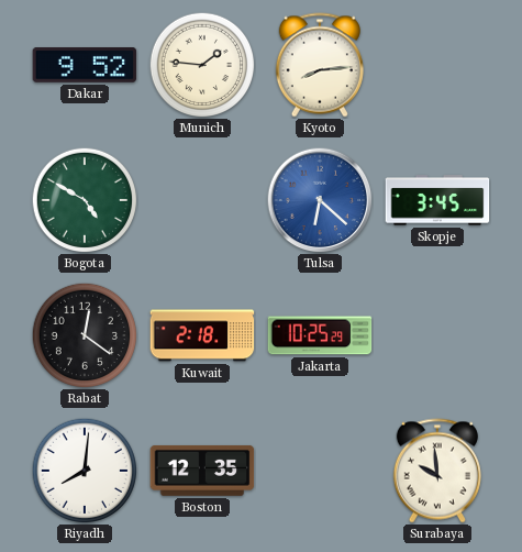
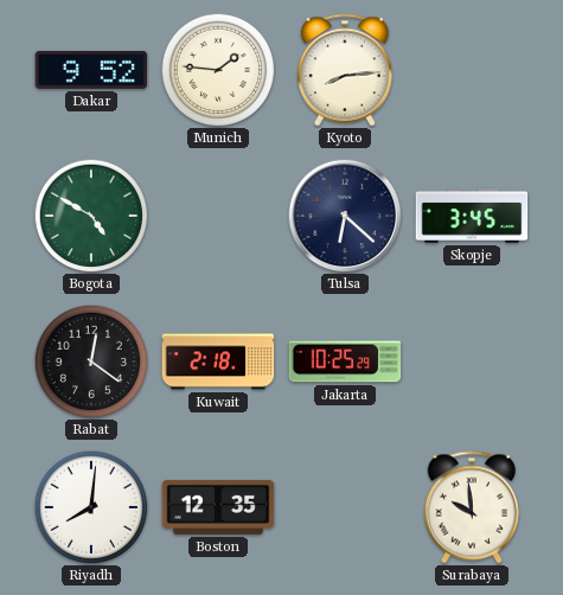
Tulsa dial: blue -> navy (345, 216)
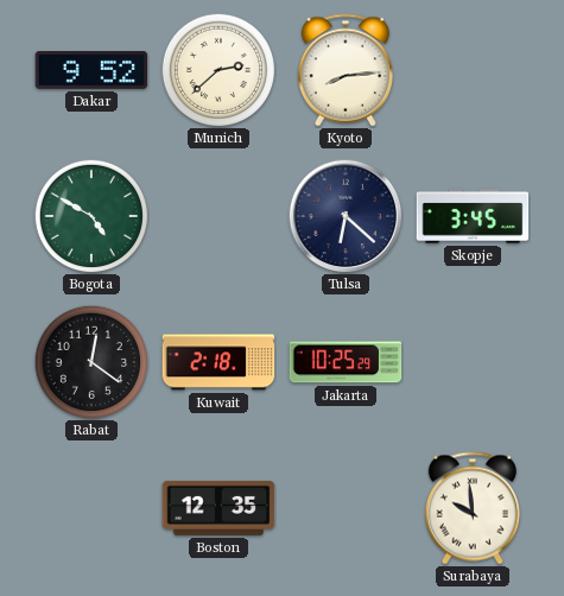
Munich: 1:46 -> 2:38 (218, 70)
Riyadh: 8:01 -> none (91, 507)
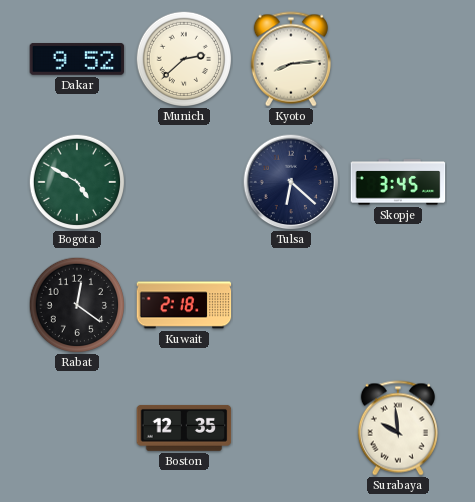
Jakarta: 10:25 -> none (346, 362)
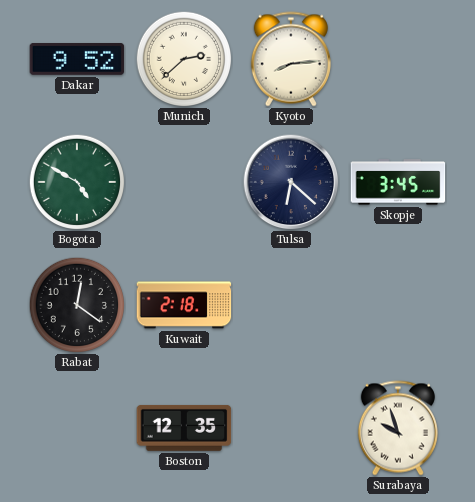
Surabaya: 9:59 -> 9:57 (398, 428)
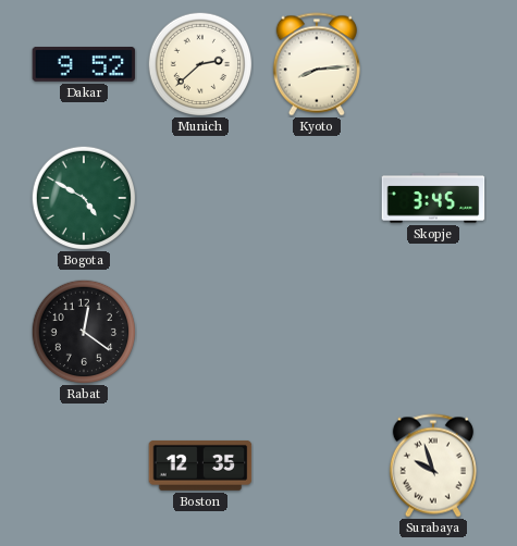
Tulsa: 6:22 -> none (291, 182)
Kuwait: 2:18 -> none (184, 305)
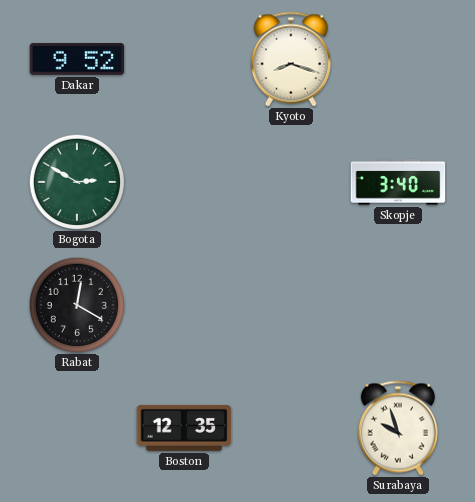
Munich: 2:38 -> none (200, 64)
Kyoto: 8:14 -> 8:18 (291, 59)
Bogota: 4:50 -> 2:50 (77, 182)
Skopje: 3:45 -> 3:40 (398, 182)
Rabat: 12:21 -> 12:20 (77, 305)
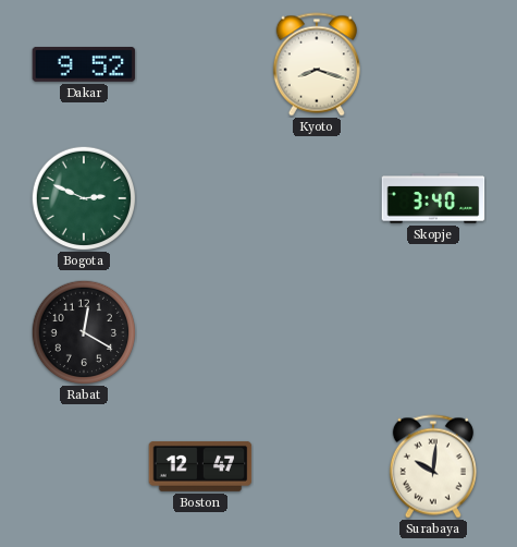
Bogota: 2:50 -> 2:49 (84, 198)
Boston: 12:35 -> 12:47 (200, 466)
Surabaya: 9:57 -> 10:01 (433, 466)
